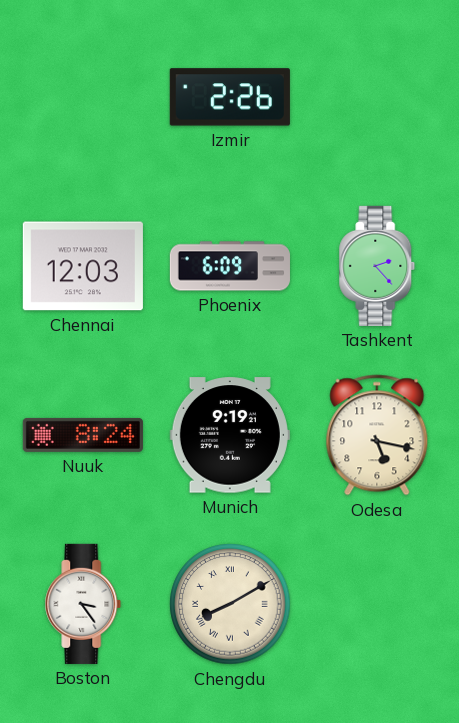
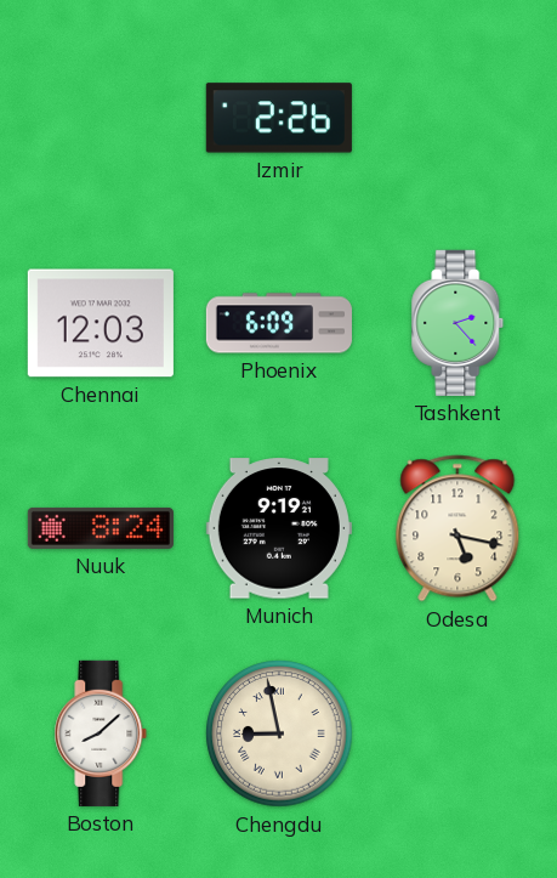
Boston: 3:24 -> 8:08 (101, 733)
Chengdu: 8:10 -> 8:58 (279, 733)
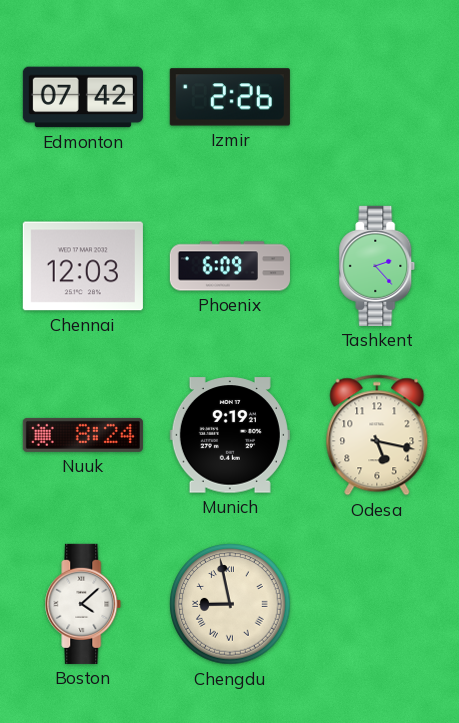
Edmonton: none -> 07:42 (83, 97)
Boston: 8:08 -> 4:08 (83, 604)
